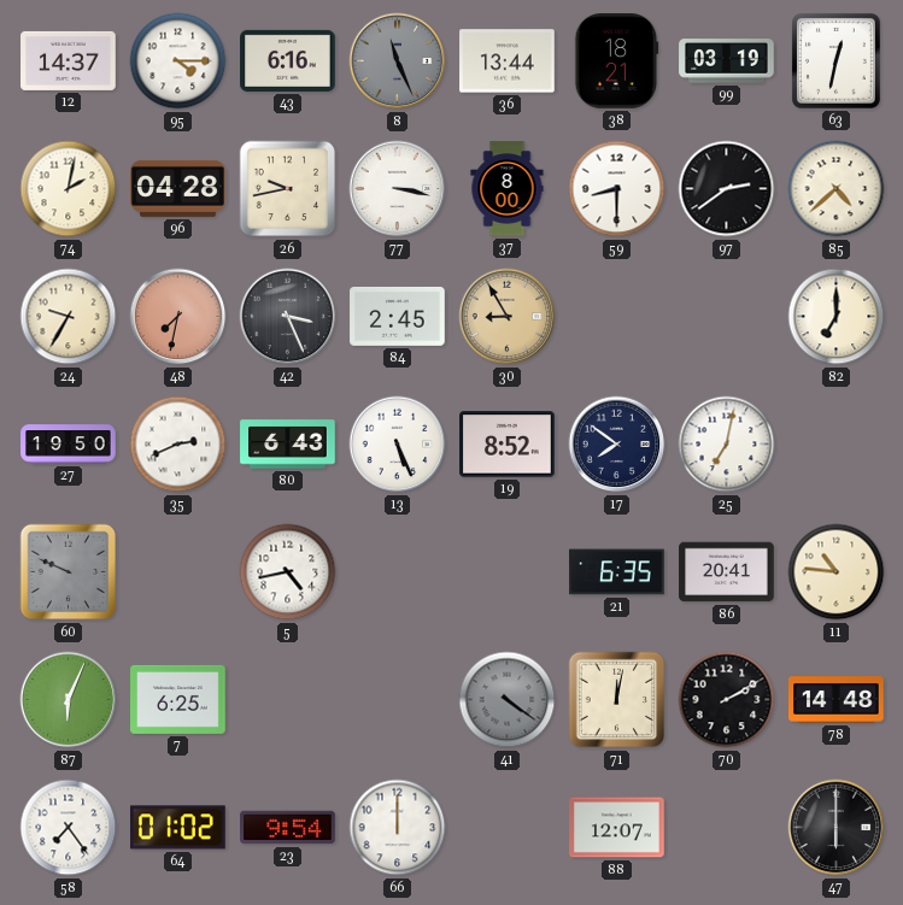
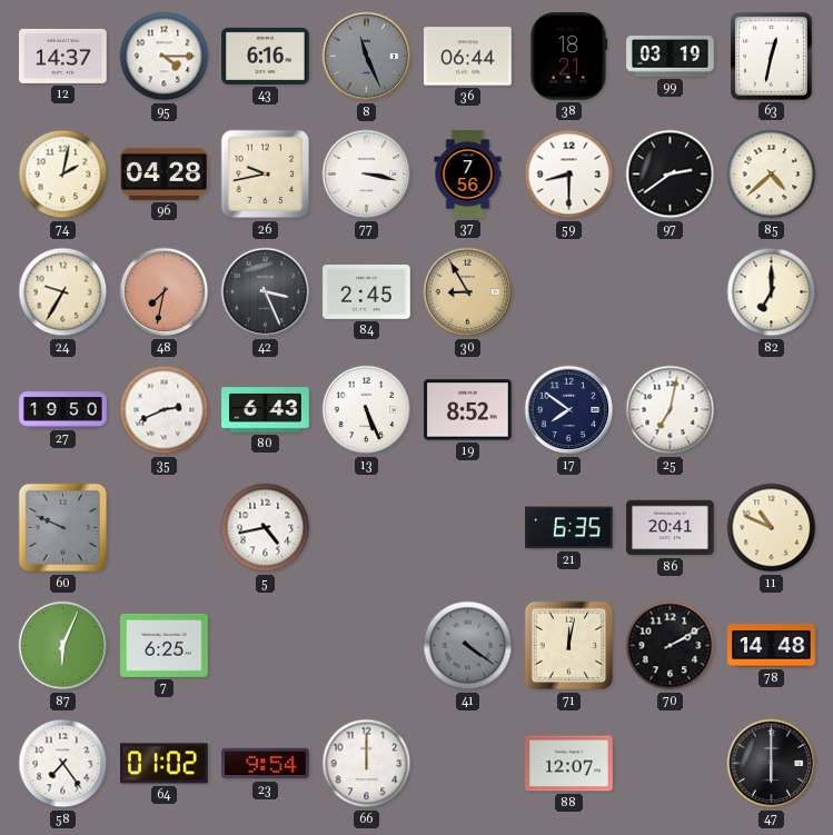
36: 13:44 -> 06:44 (468, 57)
37: 8:00 -> 7:56 (468, 175)
11: 10:46 -> 10:49 (772, 528)
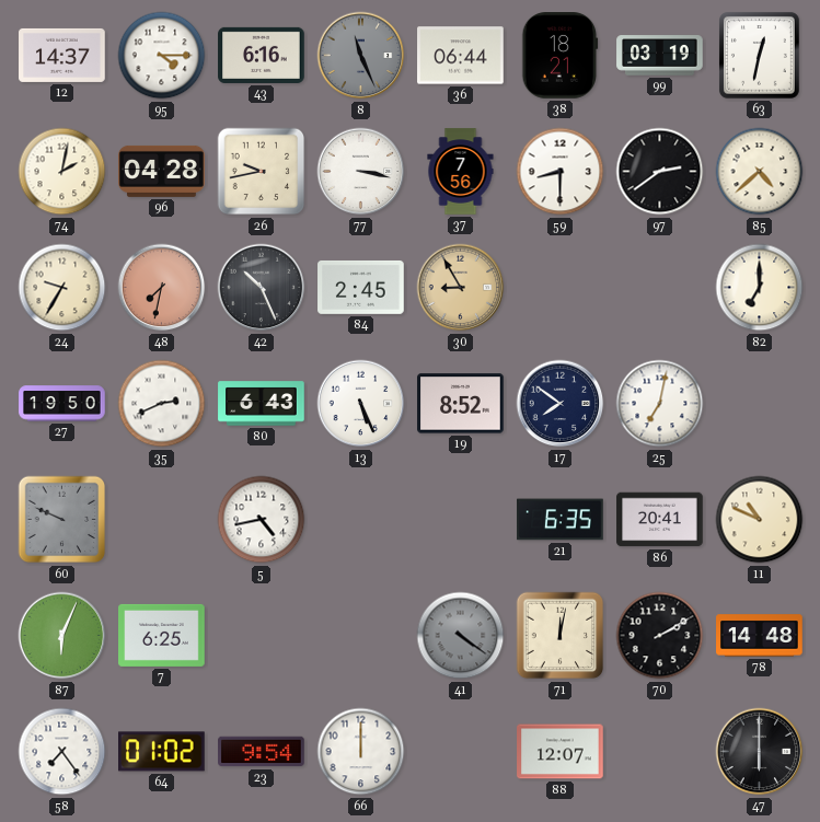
42: 3:26 -> 10:26 (262, 288)
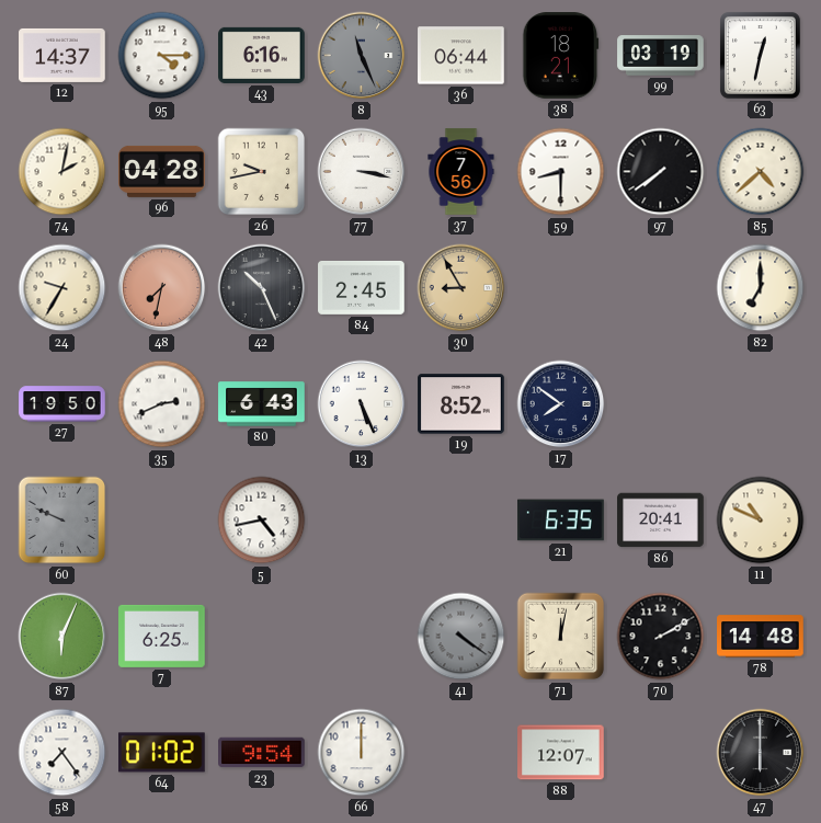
97: 2:39 -> 7:39 (661, 172)
25: 7:02 -> none (660, 404)
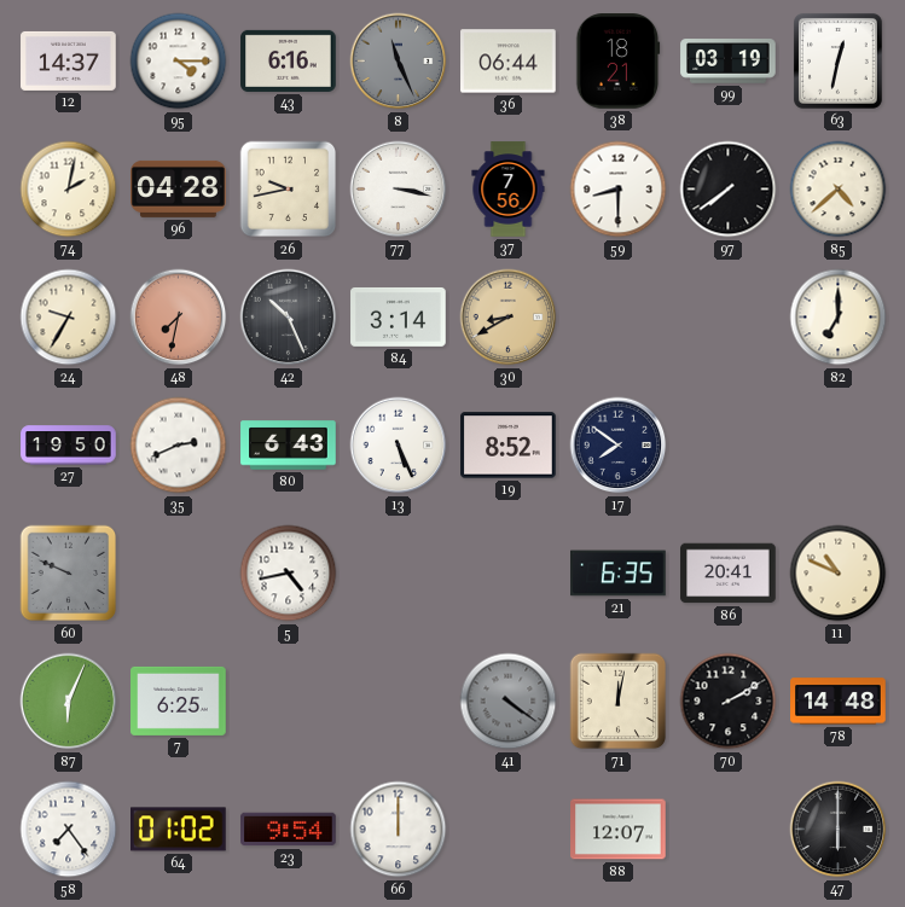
84: 2:45 -> 3:14 (399, 316)
30: 8:55 -> 8:40 (509, 318)
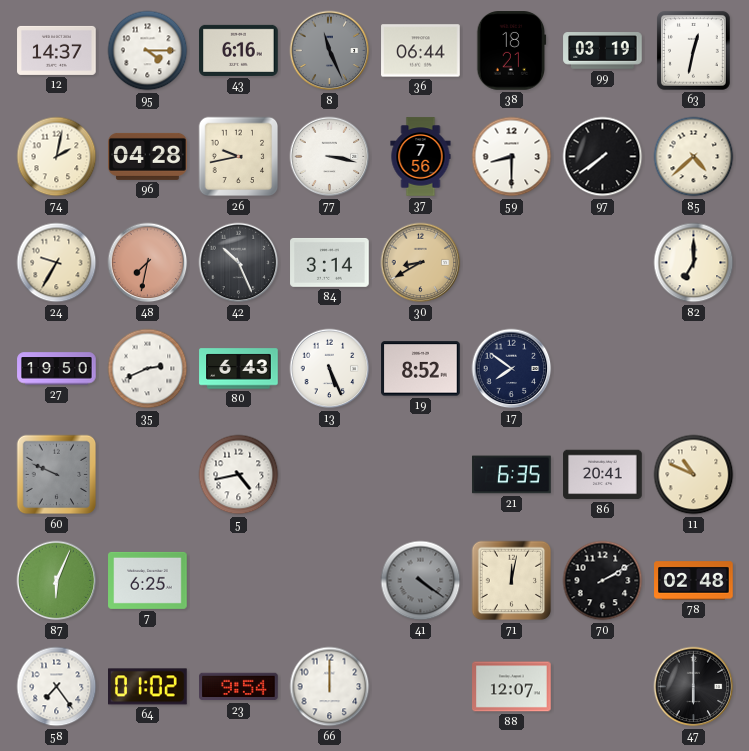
78: 14:48 -> 02:48 (694, 581)
